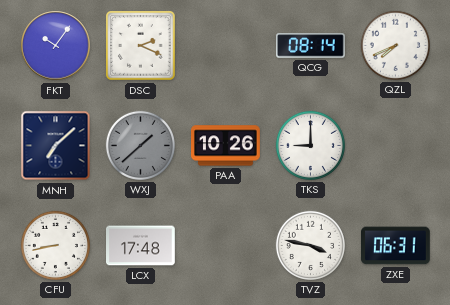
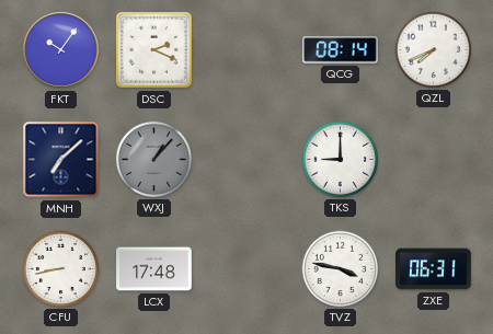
WXJ: 1:38 -> 1:07 (153, 159)
PAA: 10:26 -> none (226, 146)
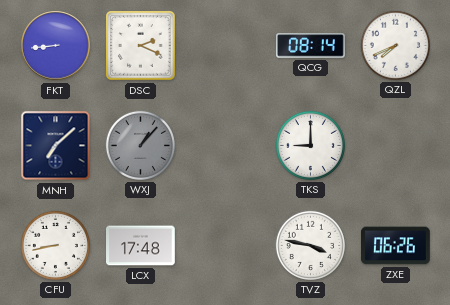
FKT: 10:06 -> 8:44 (56, 46)
ZXE: 06:31 -> 06:26 (396, 246)
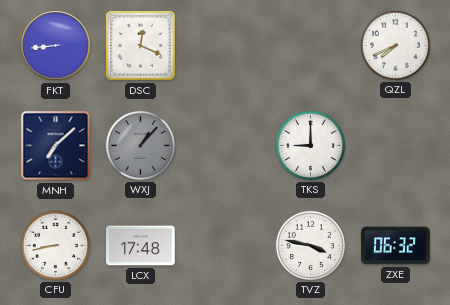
DSC: 2:19 -> 12:19 (141, 46)
QCG: 08:14 -> none (311, 46)
ZXE: 06:26 -> 06:32 (396, 246)
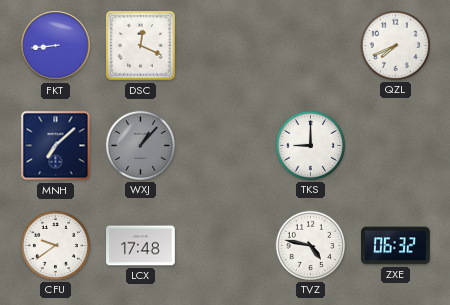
CFU: 8:43 -> 9:39 (55, 245)
TVZ: 3:47 -> 4:47 (310, 245)
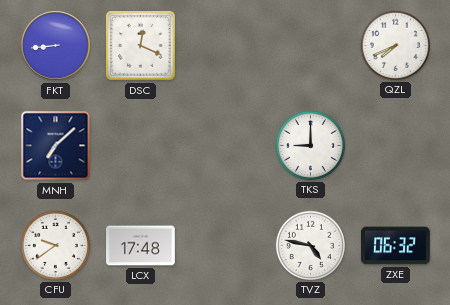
WXJ: 1:07 -> none (140, 145)
